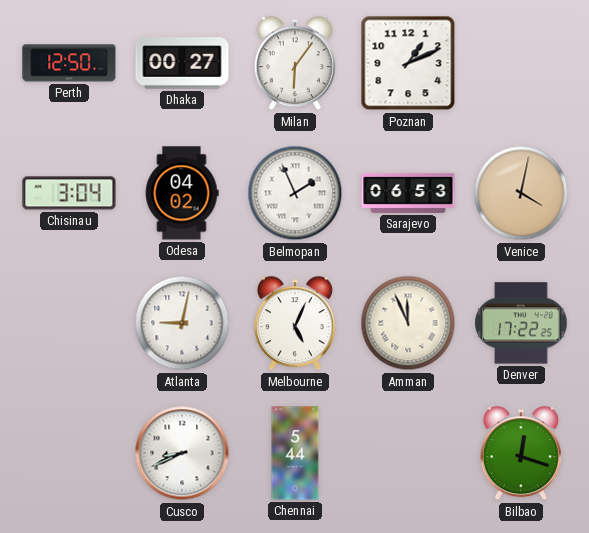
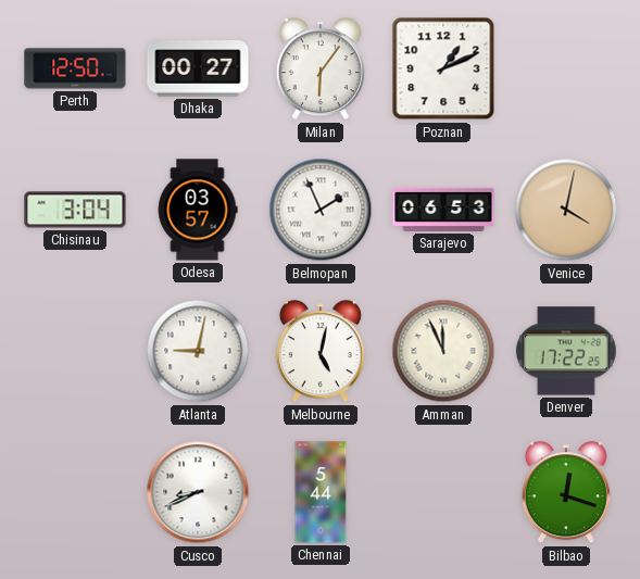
Odesa: 04:02 -> 03:57 (198, 210)
Melbourne: 5:04 -> 5:02 (321, 352)
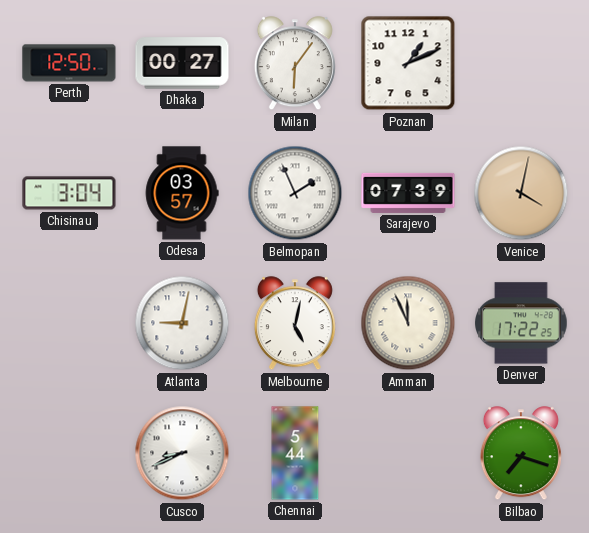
Sarajevo: 06:53 -> 07:39 (408, 193)
Bilbao: 12:18 -> 7:18 (521, 454)
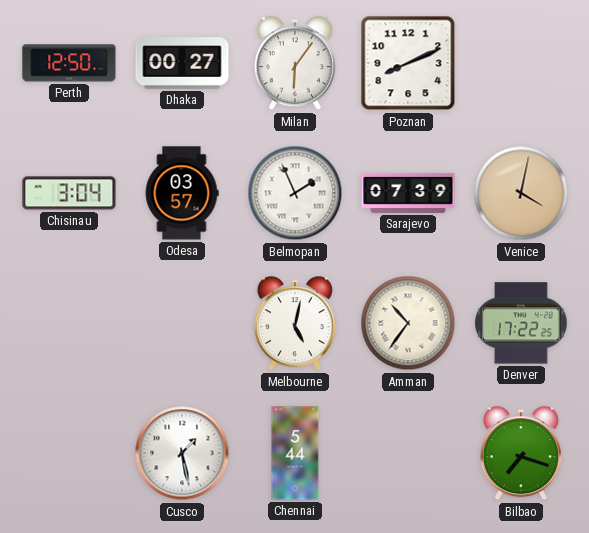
Poznan: 1:11 -> 8:11 (408, 63)
Atlanta: 9:02 -> none (182, 323)
Amman: 11:56 -> 10:36 (408, 323)
Cusco: 8:41 -> 1:28 (182, 453)
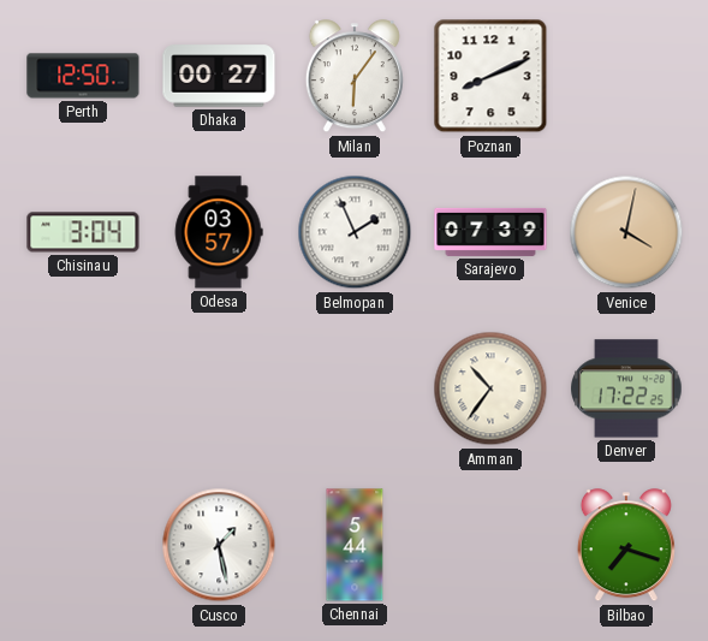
Melbourne: 5:02 -> none (295, 324)
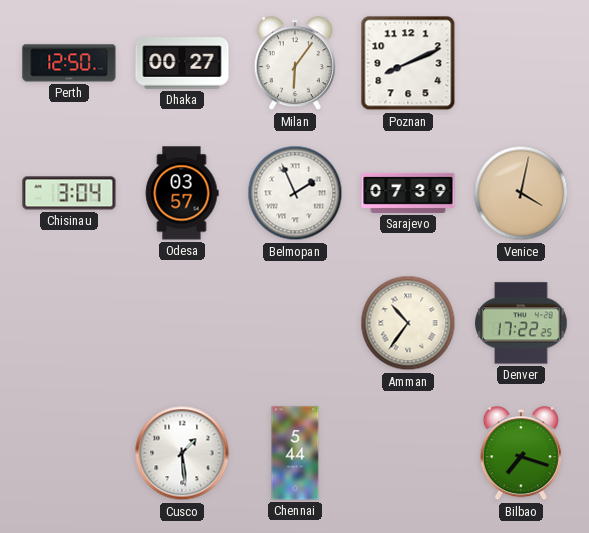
Cusco: 1:28 -> 1:29 (182, 453)
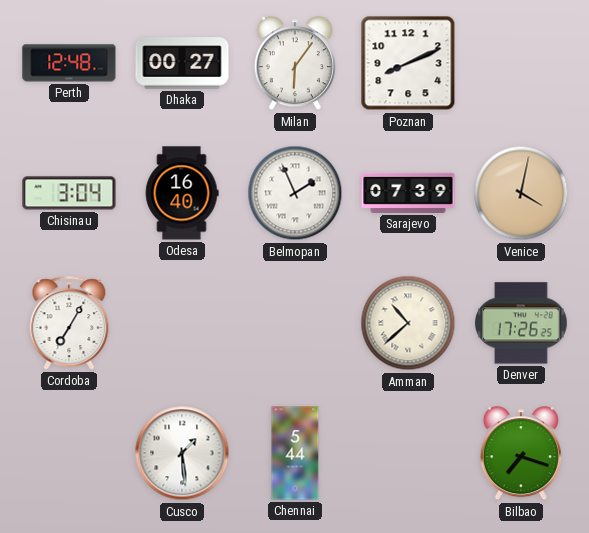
Perth: 12:50 -> 12:48 (69, 63)
Odesa: 03:57 -> 16:40 (182, 193)
Cordoba: none -> 7:05 (69, 323)
Amman: 10:36 -> 10:38 (408, 323)
Denver: 17:22 -> 17:26 (522, 323)
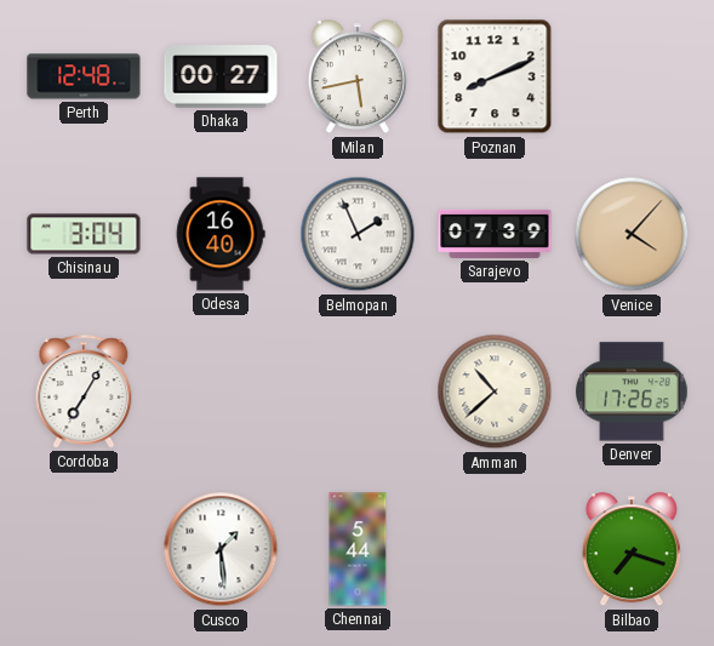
Milan: 6:06 -> 5:43 (358, 78)
Venice: 4:02 -> 4:07 (632, 234)
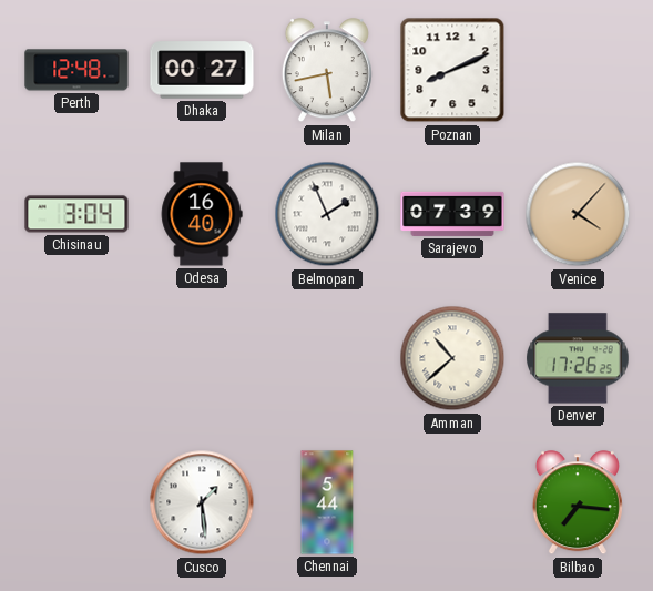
Cordoba: 7:05 -> none (84, 391)
Bilbao: 7:18 -> 7:16 (578, 503)
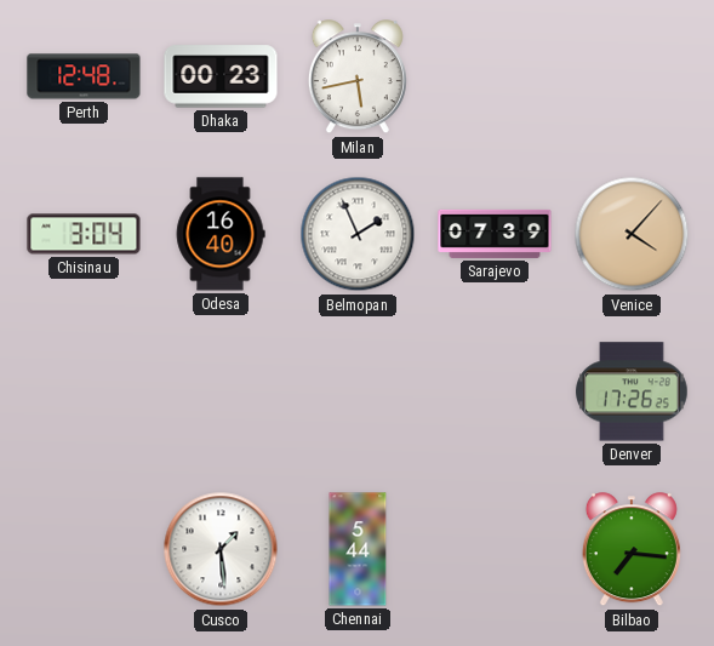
Dhaka: 00:27 -> 00:23 (221, 76)
Poznan: 8:11 -> none (452, 70)
Amman: 10:38 -> none (452, 358)
